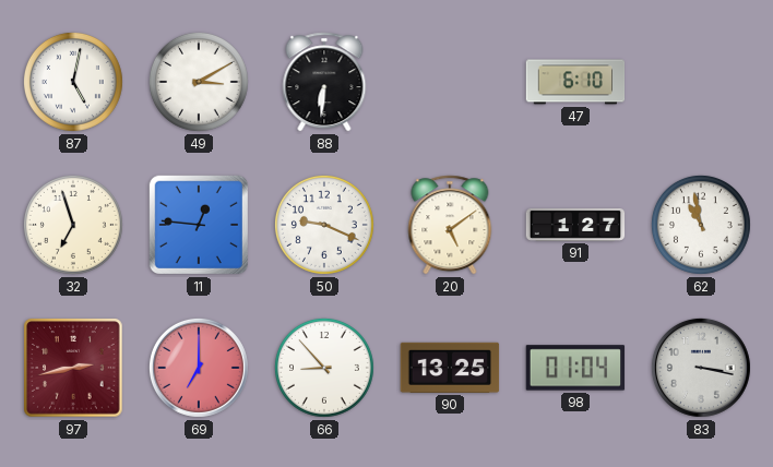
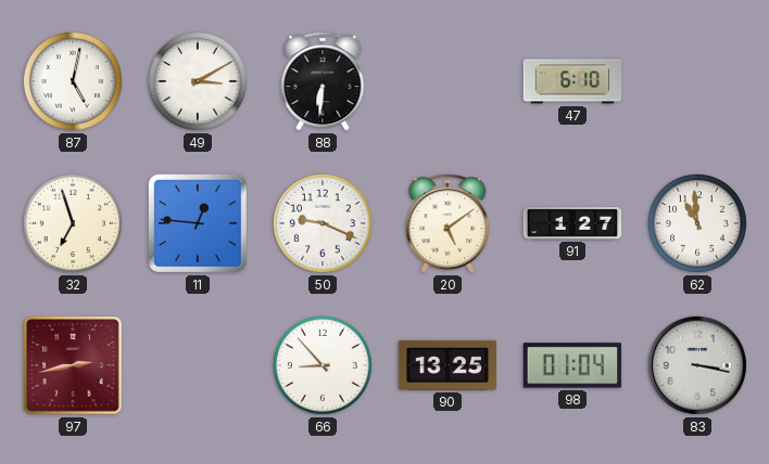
62: 10:58 -> 10:59 (697, 223)
69: 7:00 -> none (199, 368)
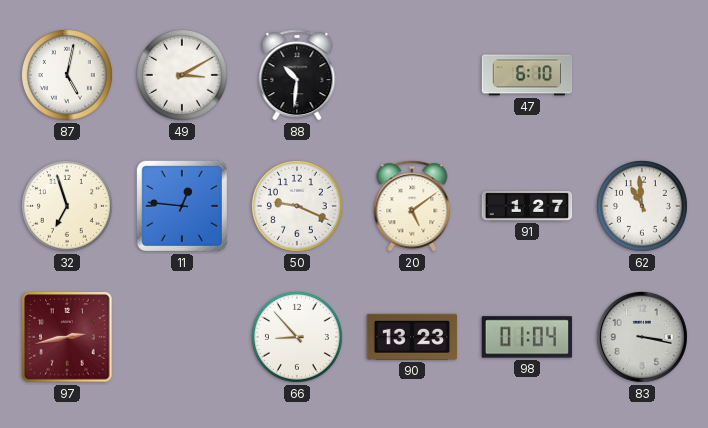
88: 6:31 -> 10:31 (297, 75)
90: 13:25 -> 13:23 (412, 337)
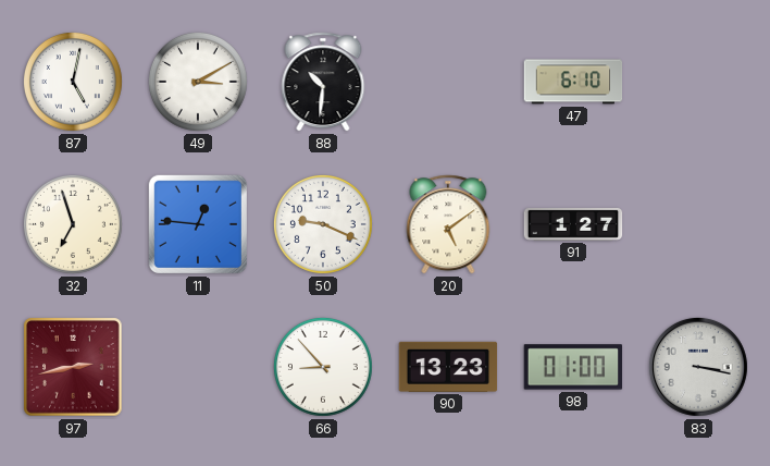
62: 10:59 -> none (642, 206)
98: 01:04 -> 01:00 (573, 367)
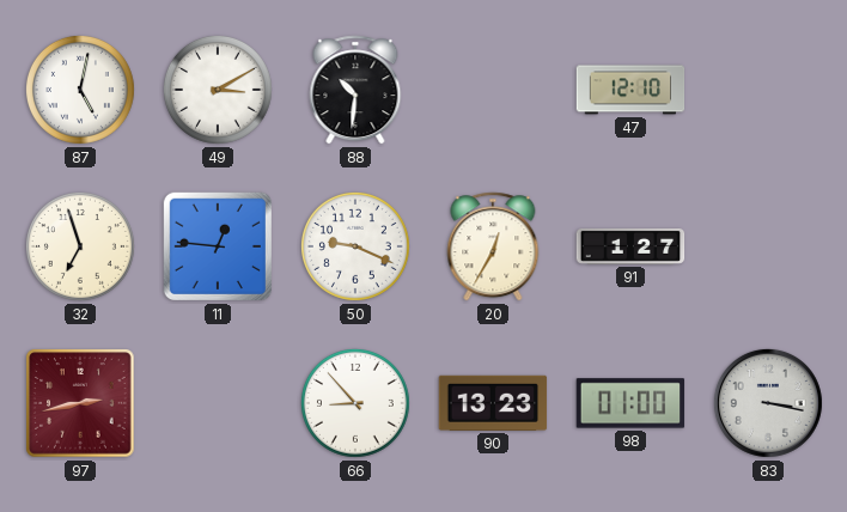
47: 6:10 -> 12:10 (630, 90)
20: 5:09 -> 12:35 (493, 246)
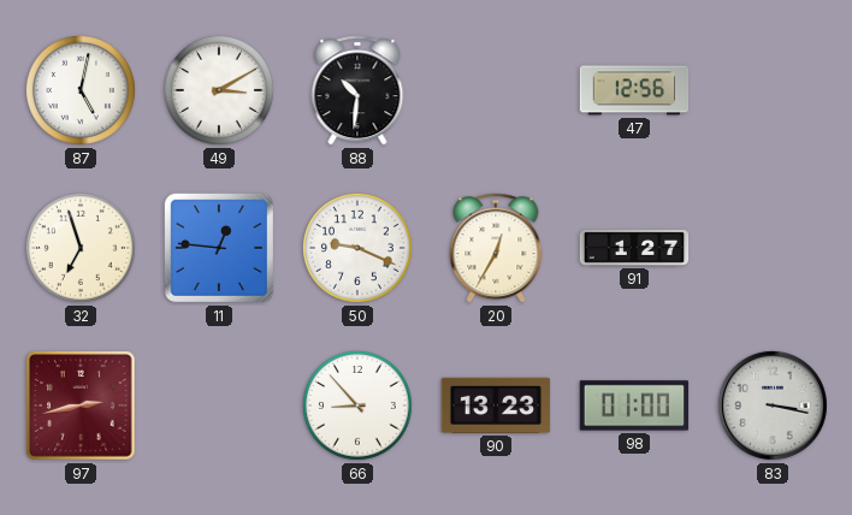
47: 12:10 -> 12:56 (634, 90)
